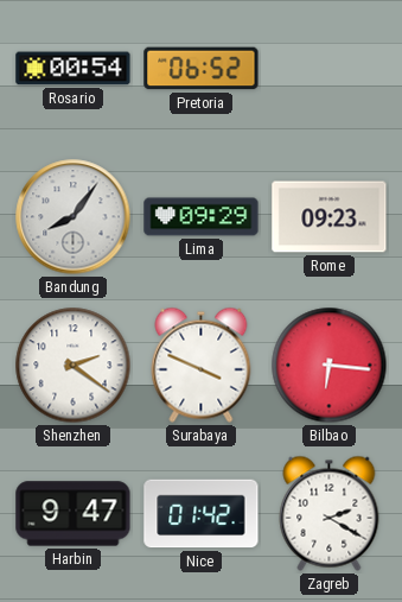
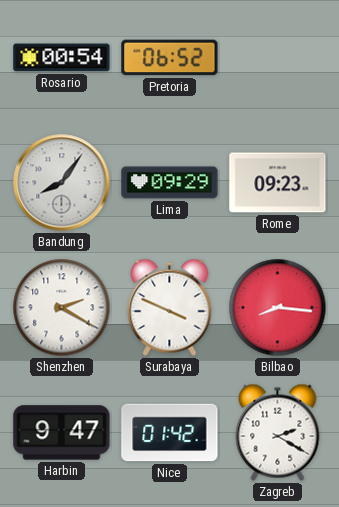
Shenzhen: 2:21 -> 2:20 (62, 308)
Bilbao: 6:16 -> 8:16 (278, 308)
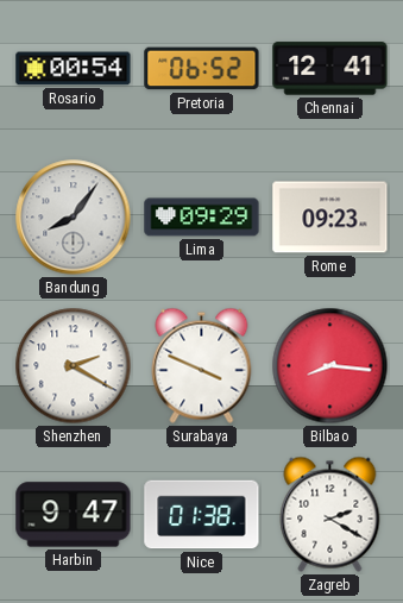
Chennai: none -> 12:41 (330, 69)
Nice: 01:42 -> 01:38 (202, 515)
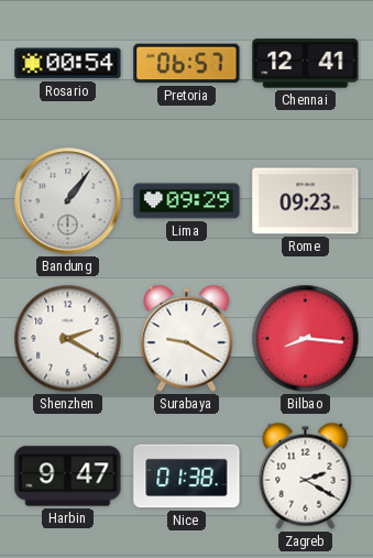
Pretoria: 06:52 -> 06:57 (187, 64)
Bandung: 8:06 -> 1:06 (68, 201)
Surabaya: 3:49 -> 9:20 (187, 338)
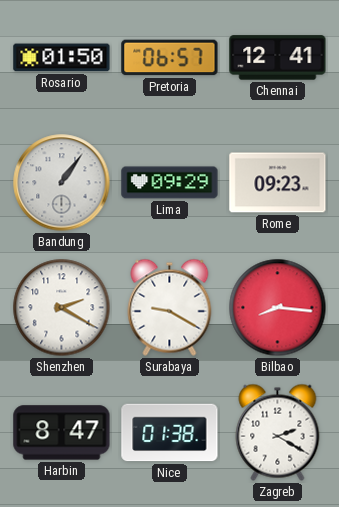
Rosario: 00:54 -> 01:50 (62, 58)
Harbin: 9:47 -> 8:47 (62, 433)
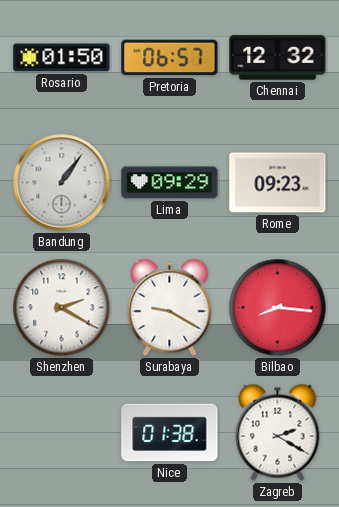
Chennai: 12:41 -> 12:32 (278, 58)
Harbin: 8:47 -> none (62, 433)
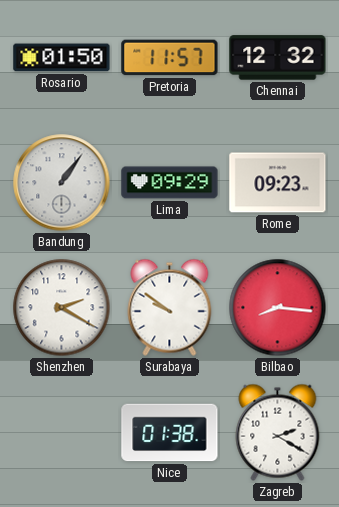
Pretoria: 06:57 -> 11:57 (170, 58)
Surabaya: 9:20 -> 9:51 (170, 307)
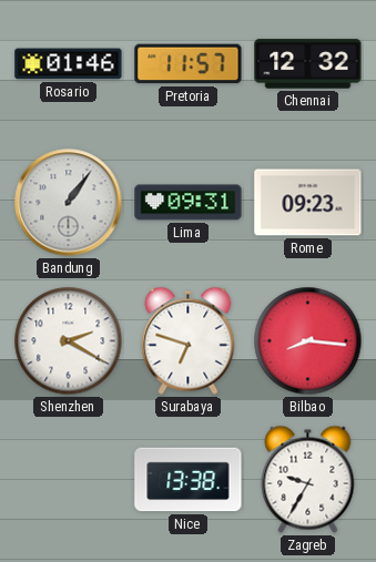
Rosario: 01:50 -> 01:46 (69, 64)
Lima: 09:29 -> 09:31 (189, 203)
Surabaya: 9:51 -> 6:48 (189, 340)
Nice: 01:38 -> 13:38 (189, 480)
Zagreb: 2:20 -> 9:35 (308, 479)
